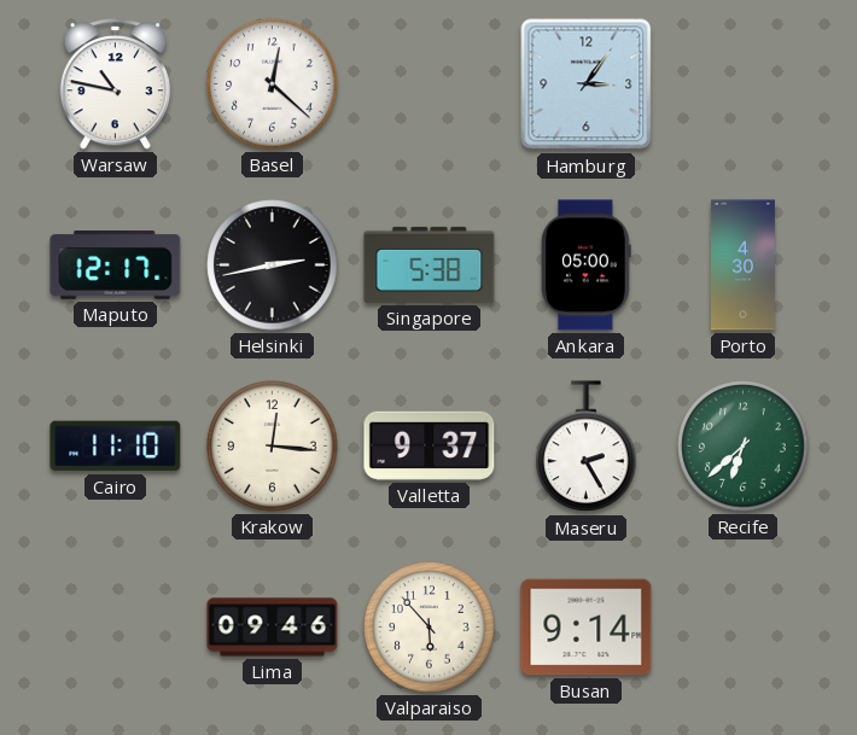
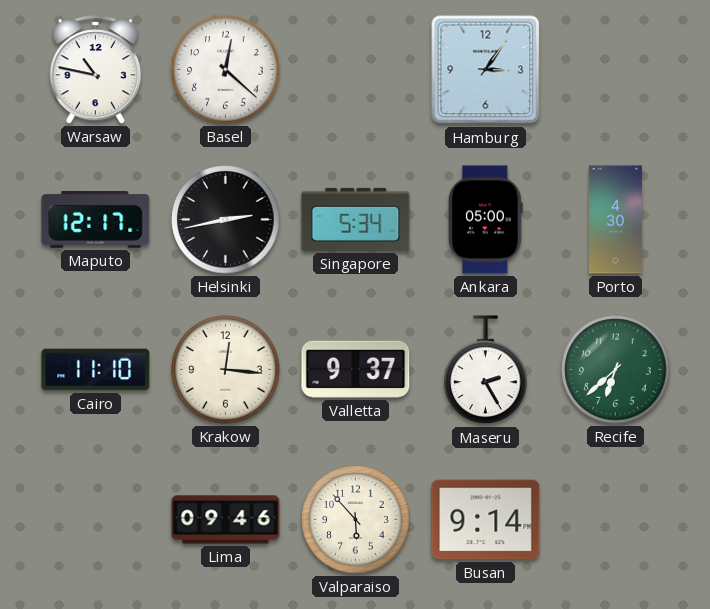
Singapore: 5:38 -> 5:34 (356, 219)
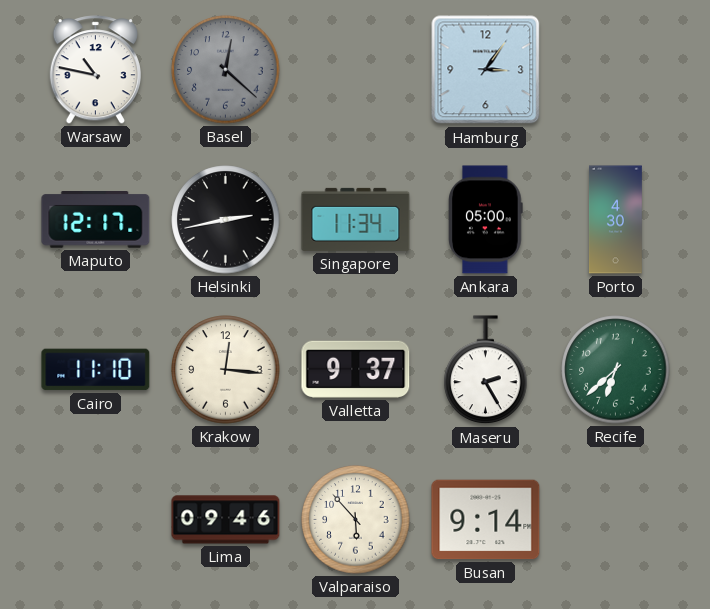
Basel dial: white -> grey (226, 70)
Singapore: 5:34 -> 11:34 (356, 219)
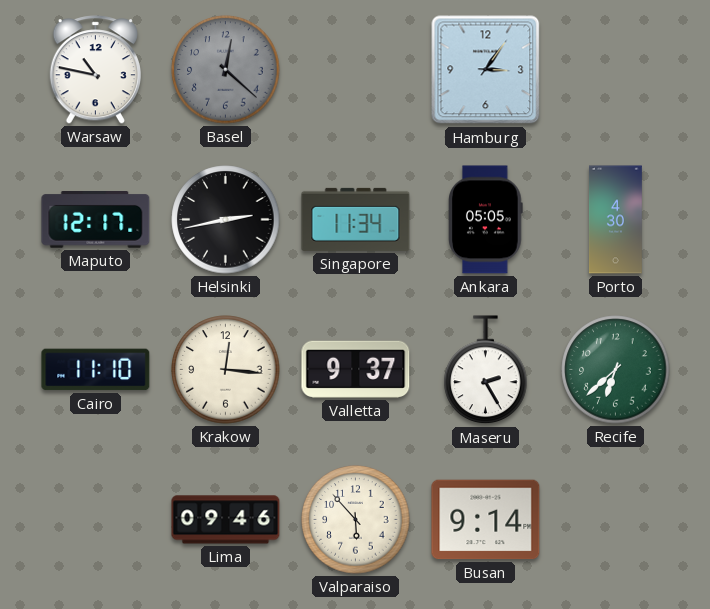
Ankara: 05:00 -> 05:05 (486, 220)
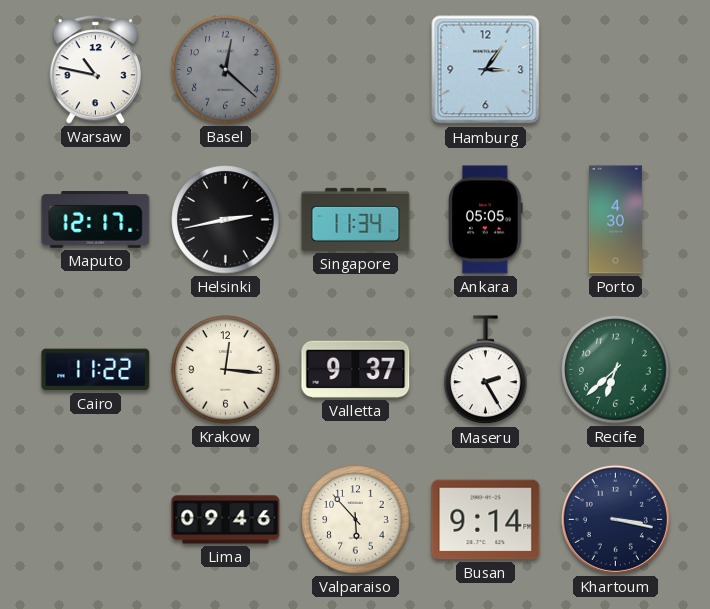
Cairo: 11:10 -> 11:22 (96, 370)
Khartoum: none -> 3:17 (615, 519)
